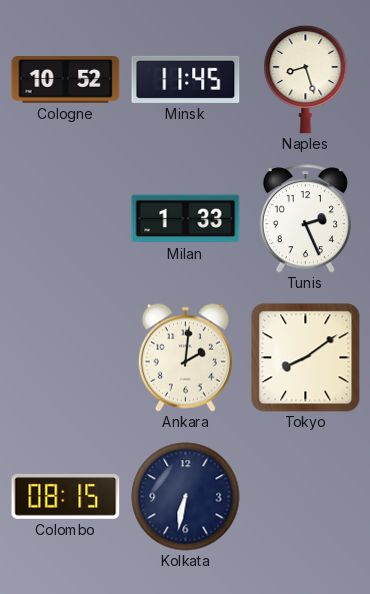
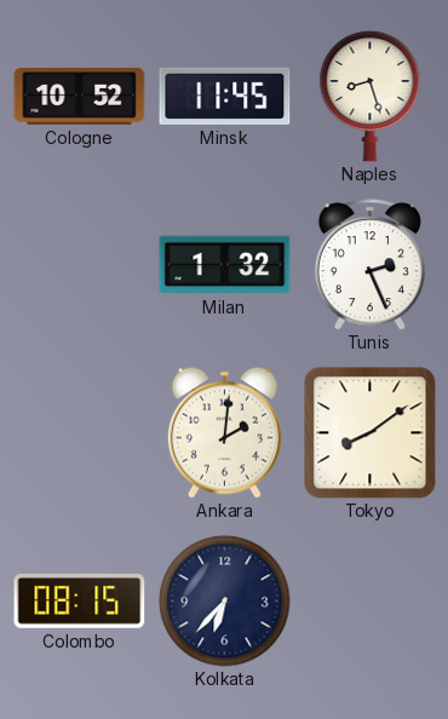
Milan: 1:33 -> 1:32 (225, 265)
Kolkata: 6:32 -> 6:37 (225, 602)
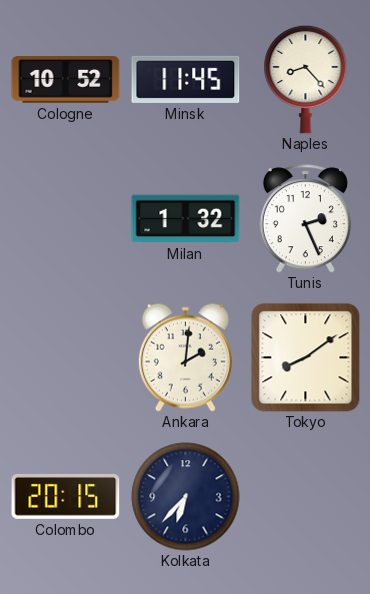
Naples: 8:27 -> 8:23 (306, 79)
Colombo: 08:15 -> 20:15 (66, 496)
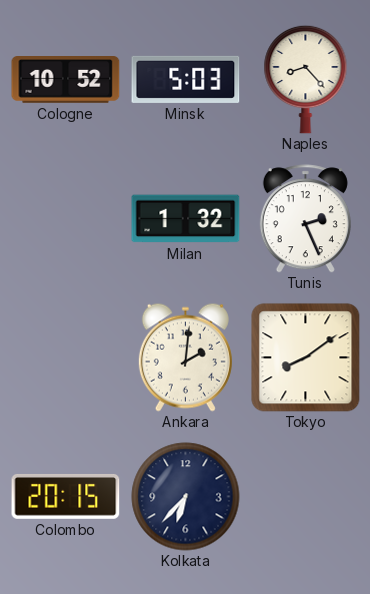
Minsk: 11:45 -> 5:03 (186, 79)
